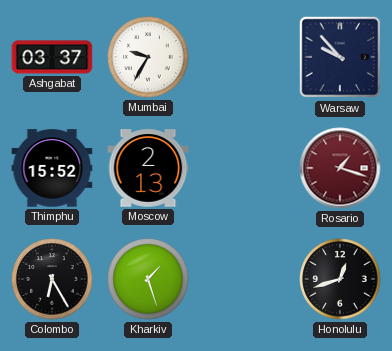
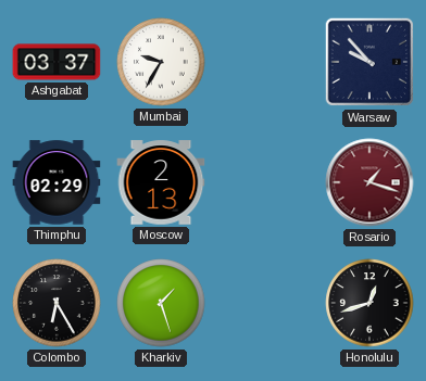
Thimphu: 15:52 -> 02:29 (57, 182)
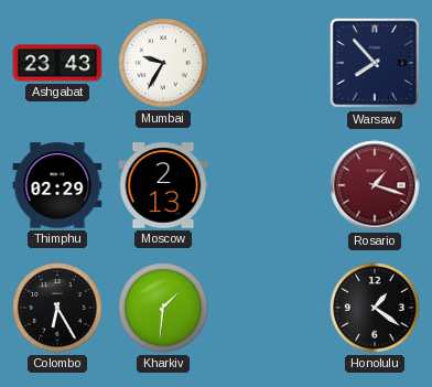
Ashgabat: 03:37 -> 23:43 (57, 63)
Warsaw: 9:53 -> 7:53 (375, 63)
Kharkiv: 1:27 -> 1:31 (163, 308)
Honolulu: 12:42 -> 1:21 (375, 308)
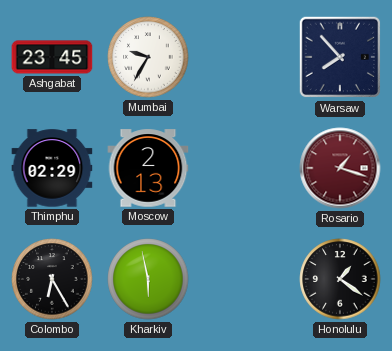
Ashgabat: 23:43 -> 23:45 (52, 57)
Kharkiv: 1:31 -> 5:58 (148, 279)
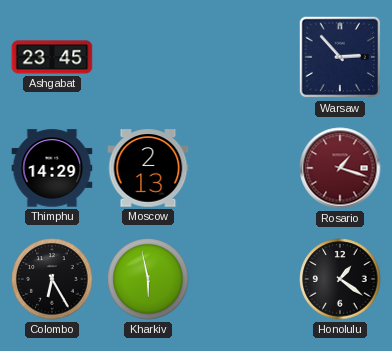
Mumbai: 9:35 -> none (148, 57)
Warsaw: 7:53 -> 2:53 (340, 57)
Thimphu: 02:29 -> 14:29 (52, 168)
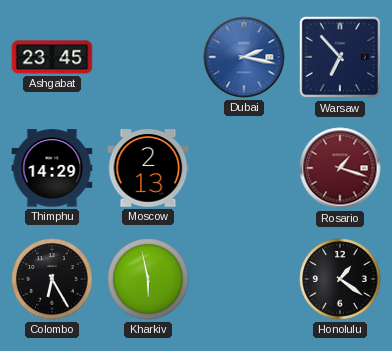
Dubai: none -> 2:17 (244, 57)
Warsaw: 2:53 -> 6:53 (340, 57)
